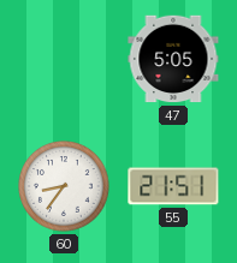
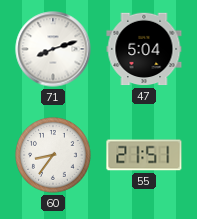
71: none -> 8:12 (53, 49)
47: 5:05 -> 5:04 (144, 49)
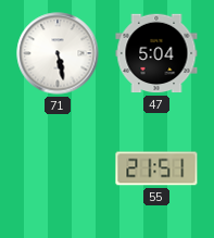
71: 8:12 -> 5:28 (58, 53)
60: 8:36 -> none (53, 155)
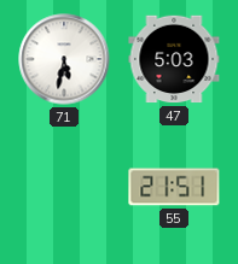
71: 5:28 -> 5:32 (64, 59)
47: 5:04 -> 5:03 (174, 59)
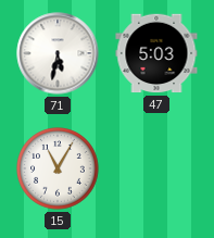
15: none -> 11:05 (58, 168)
55: 21:51 -> none (174, 187)
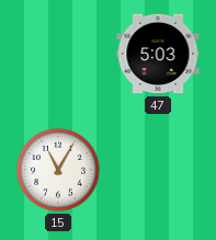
71: 5:32 -> none (58, 53)
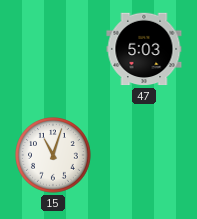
15: 11:05 -> 11:03 (53, 155)
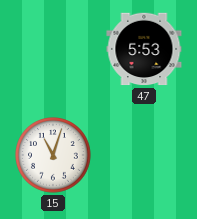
47: 5:03 -> 5:53 (144, 49)
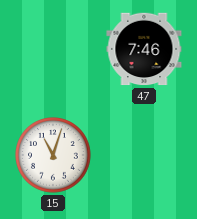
47: 5:53 -> 7:46 (144, 49)
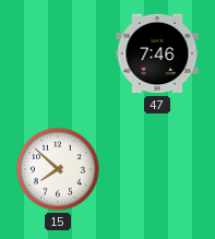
15: 11:03 -> 7:52 (58, 169)
